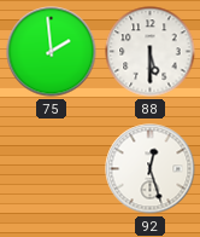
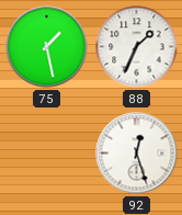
75: 1:59 -> 1:28 (47, 47)
88: 5:30 -> 1:34 (137, 47)
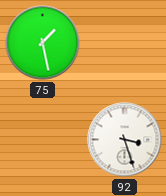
88: 1:34 -> none (137, 47)
92: 12:27 -> 3:27 (125, 140)
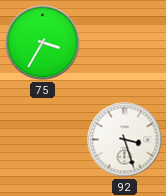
75: 1:28 -> 3:35 (43, 43)
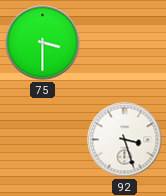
75: 3:35 -> 3:30 (43, 43)
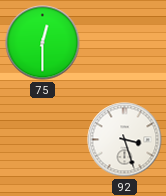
75: 3:30 -> 12:30 (43, 43)
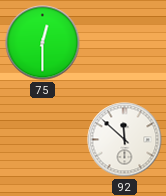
92: 3:27 -> 11:52 (125, 140)
